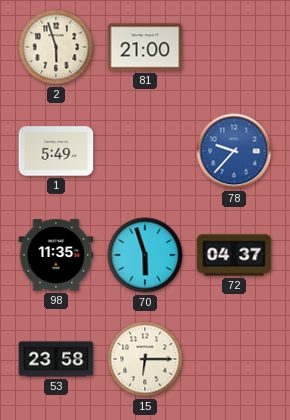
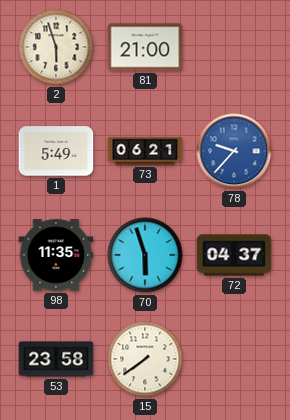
73: none -> 06:21 (145, 151)
15: 6:15 -> 7:39 (145, 359)
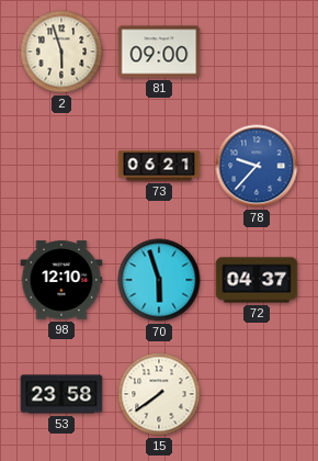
81: 21:00 -> 09:00 (159, 52)
1: 5:49 -> none (56, 151)
98: 11:35 -> 12:10 (61, 280)
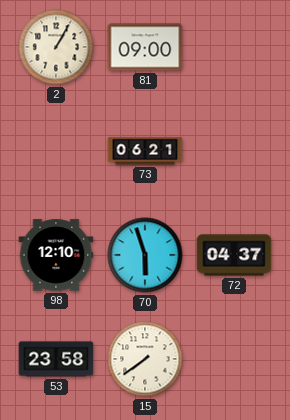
2: 5:57 -> 1:05 (56, 47)
78: 9:37 -> none (257, 166)
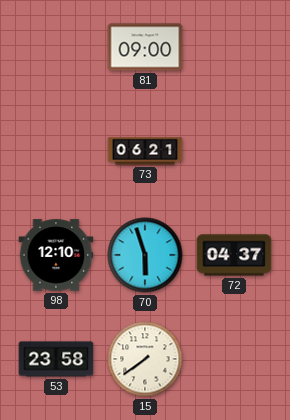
2: 1:05 -> none (56, 47)
